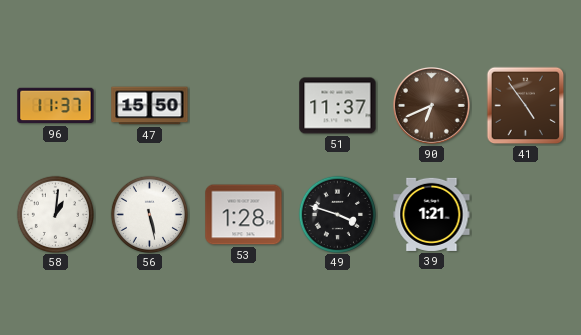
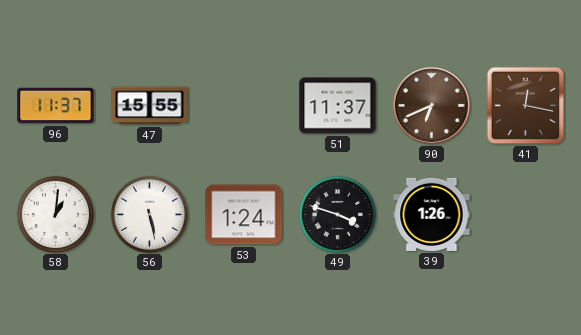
47: 15:50 -> 15:55 (150, 106)
41: 4:54 -> 12:17 (526, 106)
53: 1:28 -> 1:24 (244, 215)
39: 1:21 -> 1:26 (432, 214)
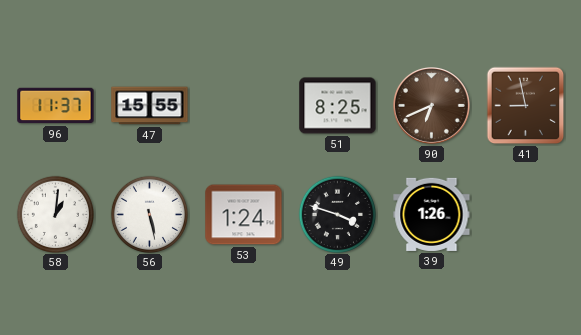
51: 11:37 -> 8:25 (338, 106)
41: 12:17 -> 8:58 (526, 106)
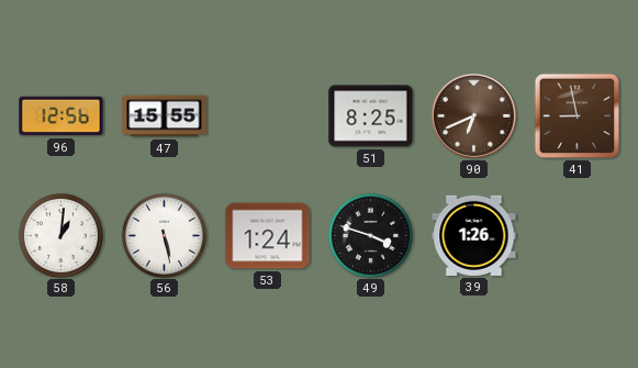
96: 11:37 -> 12:56 (61, 116)
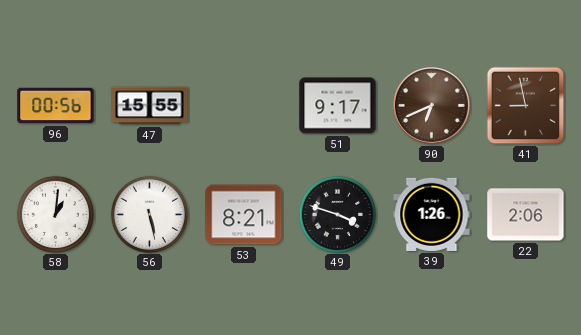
96: 12:56 -> 00:56 (56, 106)
51: 8:25 -> 9:17 (338, 106)
53: 1:24 -> 8:21 (244, 215)
22: none -> 2:06 (526, 215)
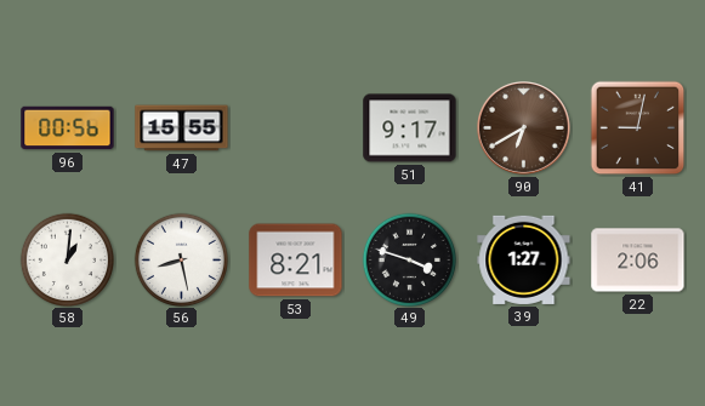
90: 6:41 -> 6:40 (524, 128)
41: 8:58 -> 9:02 (638, 128)
56: 5:28 -> 8:28 (181, 259)
39: 1:26 -> 1:27 (524, 259)
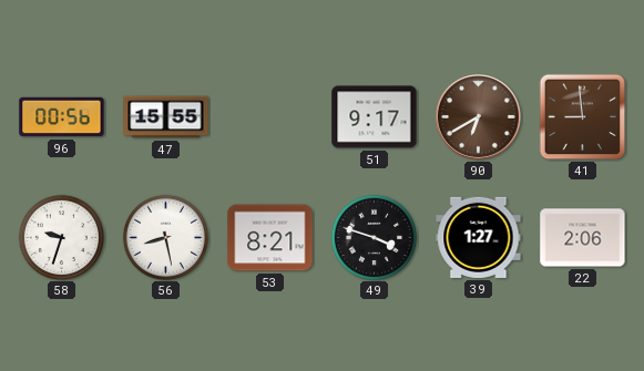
41: 9:02 -> 8:59 (583, 117)
58: 1:01 -> 9:33 (61, 237)
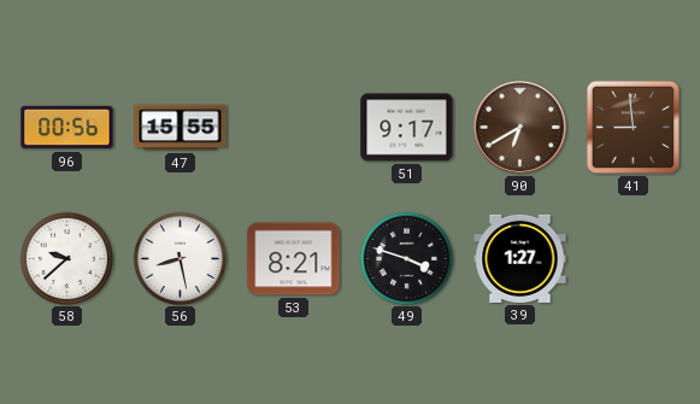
58: 9:33 -> 9:38 (66, 258)
22: 2:06 -> none (583, 238)
